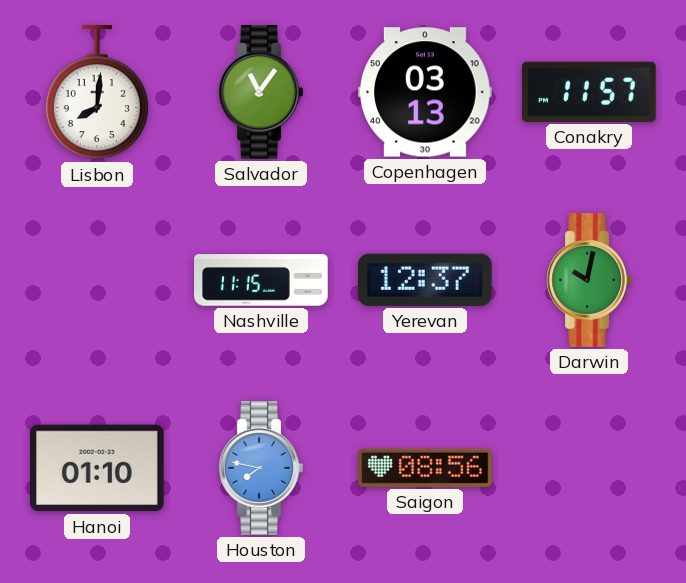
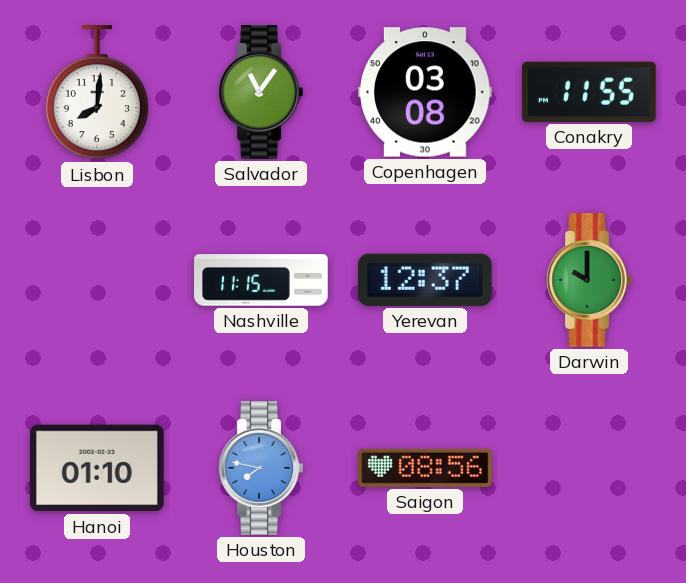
Copenhagen: 03:13 -> 03:08 (425, 92)
Conakry: 11:57 -> 11:55 (590, 92)
Darwin: 10:02 -> 10:00 (589, 280)
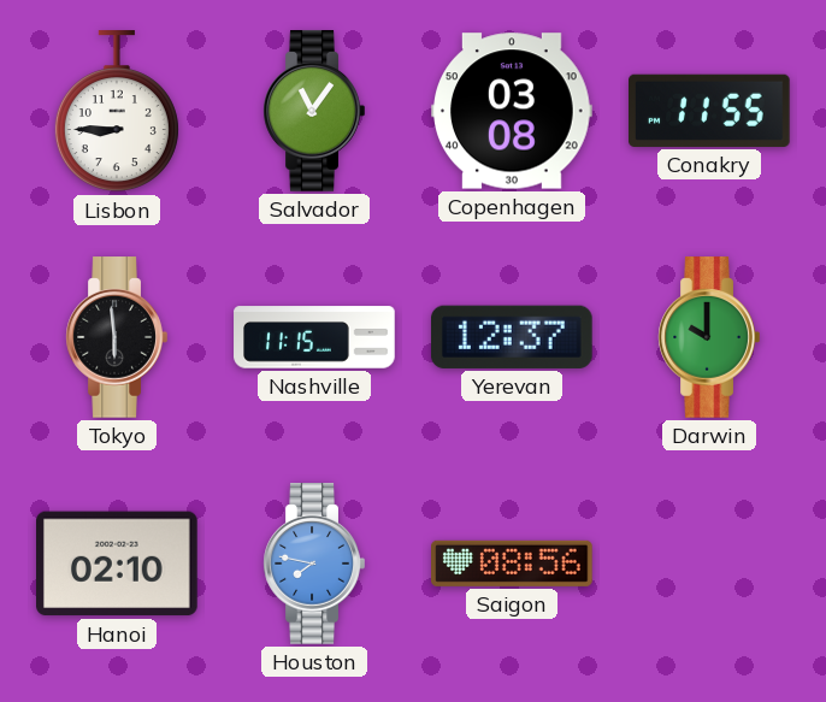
Lisbon: 8:01 -> 8:45 (117, 112)
Tokyo: none -> 5:59 (117, 337)
Hanoi: 01:10 -> 02:10 (118, 564)
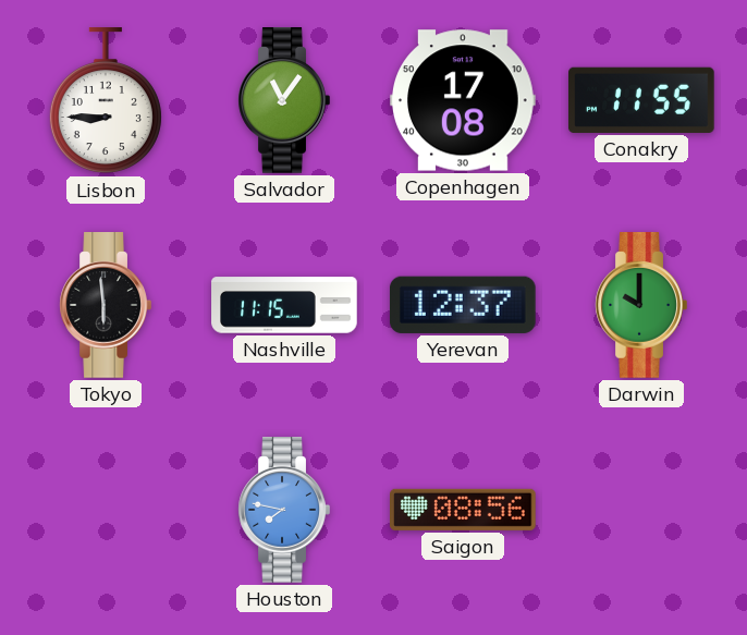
Copenhagen: 03:08 -> 17:08 (463, 100)
Hanoi: 02:10 -> none (118, 564)
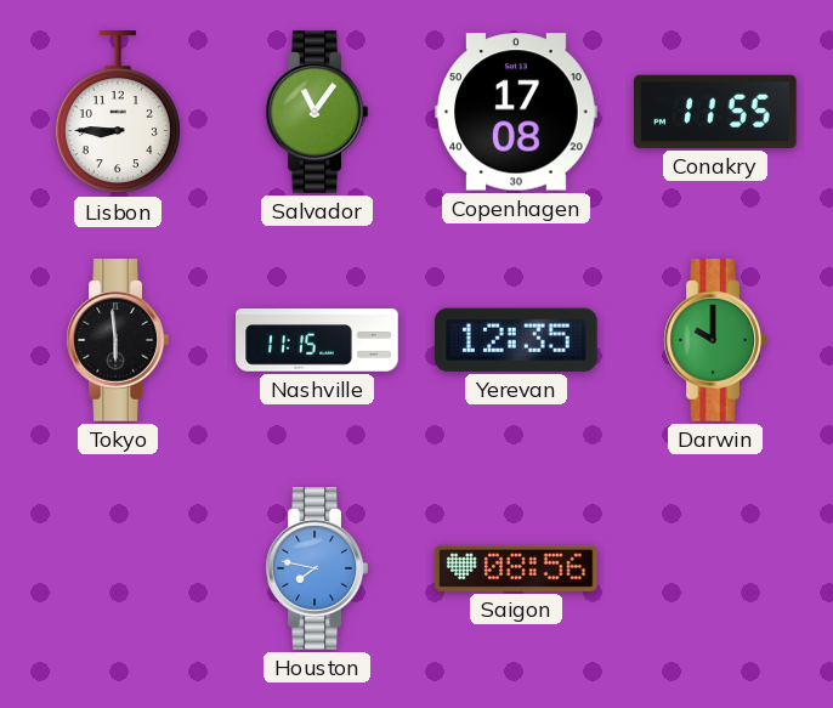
Yerevan: 12:37 -> 12:35 (516, 340)
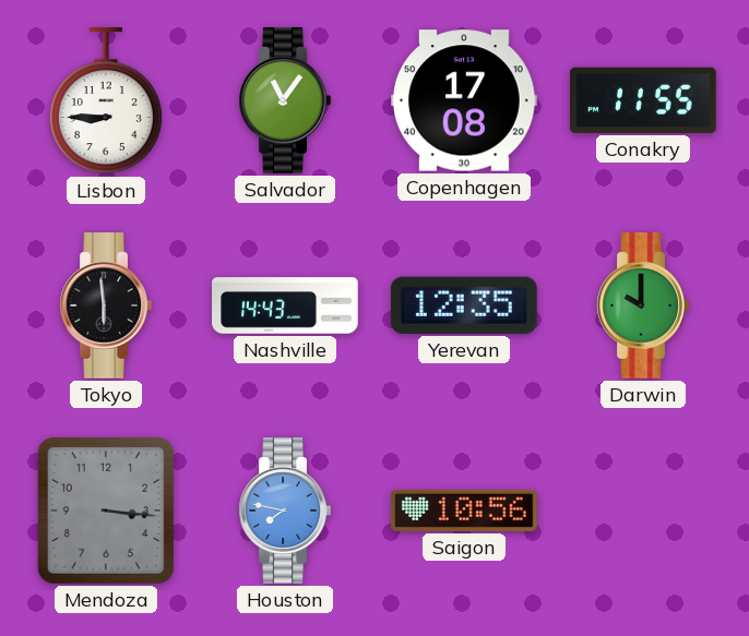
Nashville: 11:15 -> 14:43 (285, 305)
Mendoza: none -> 3:16 (106, 511)
Saigon: 08:56 -> 10:56 (465, 511)
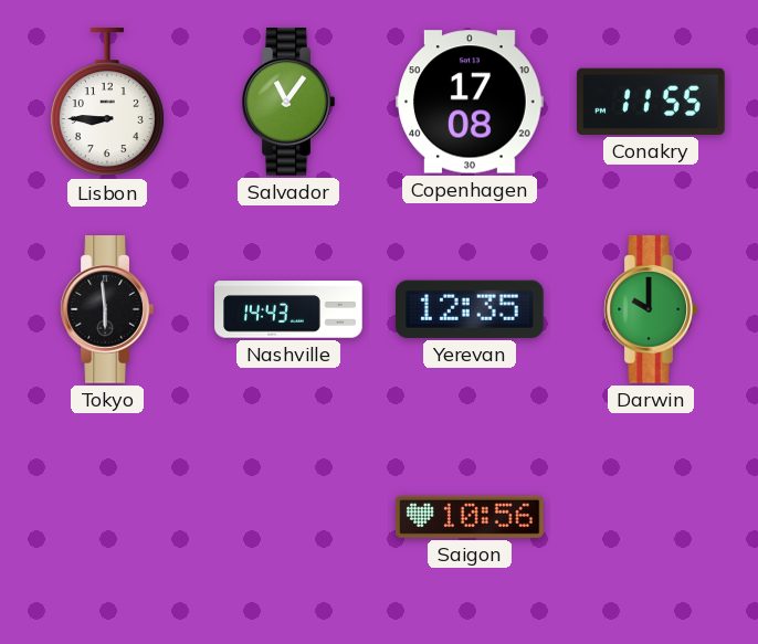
Mendoza: 3:16 -> none (106, 511)
Houston: 7:47 -> none (285, 511)
